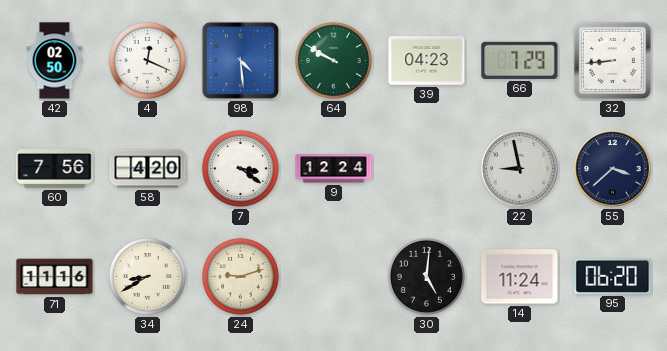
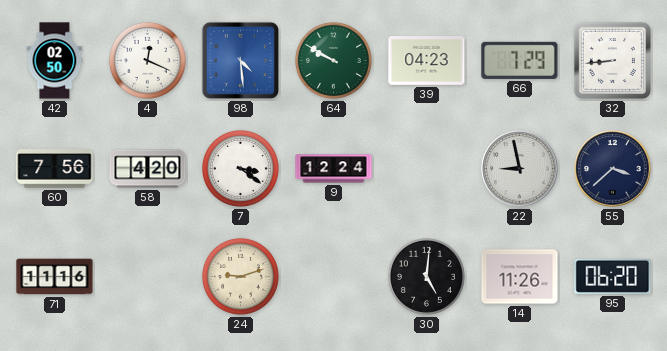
34: 8:40 -> none (147, 276)
14: 11:24 -> 11:26 (520, 277)
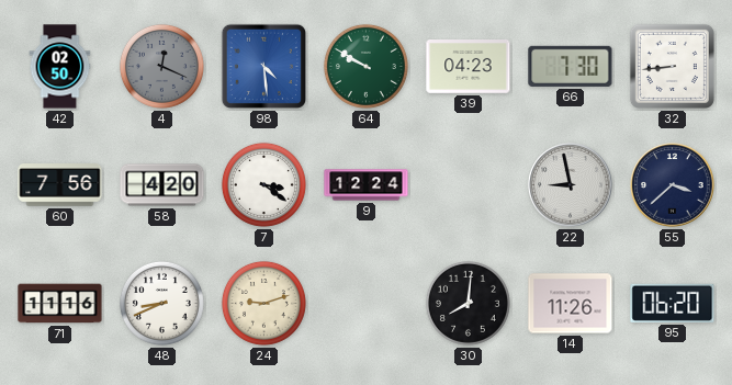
4 dial: white -> grey (161, 66)
66: 7:29 -> 7:30 (571, 66)
48: none -> 8:41 (161, 303)
30: 5:01 -> 8:01 (468, 303)
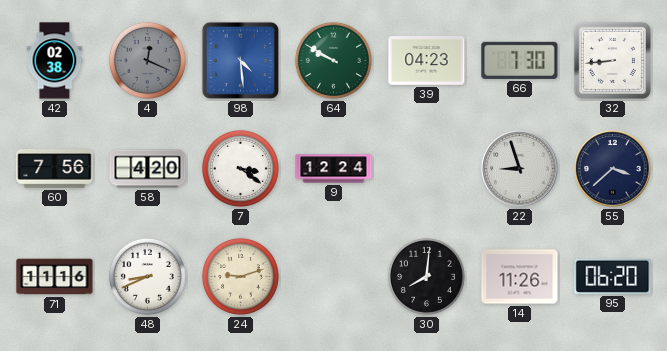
42: 02:50 -> 02:38 (55, 61)
22: 8:58 -> 8:57 (520, 169)
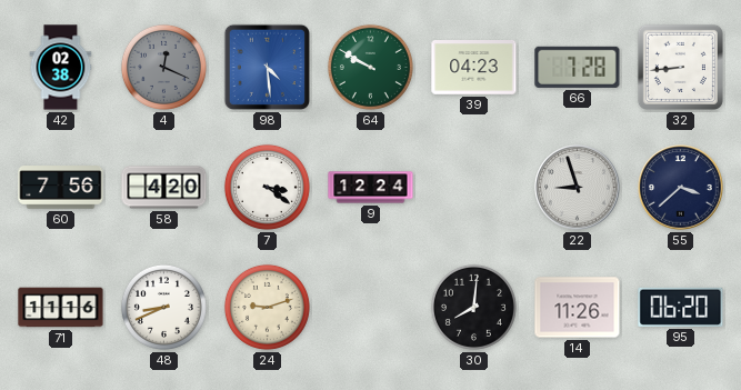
66: 7:30 -> 7:28 (578, 67)
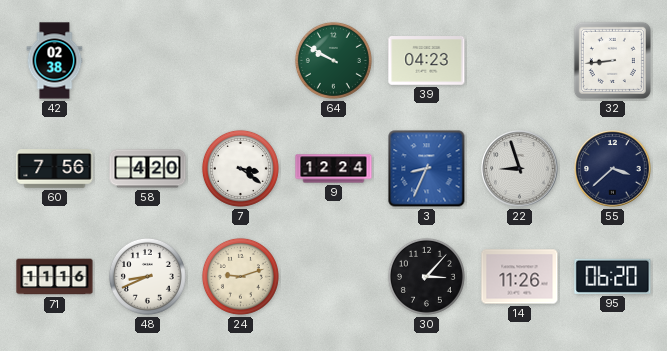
4: 12:19 -> none (163, 67)
98: 4:29 -> none (267, 67)
66: 7:28 -> none (578, 67)
3: none -> 8:34 (427, 169)
30: 8:01 -> 3:07 (426, 276)
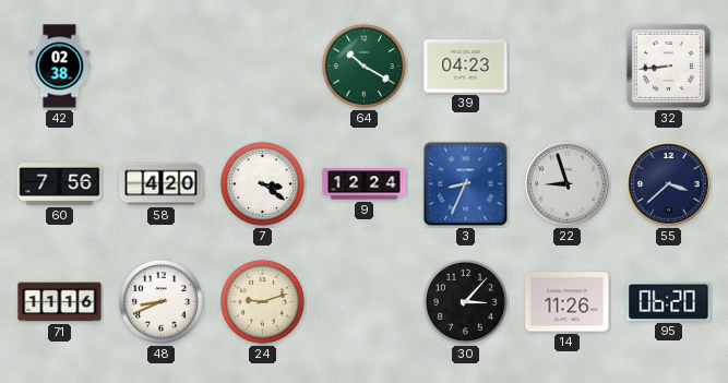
64: 9:50 -> 10:20 (363, 65)
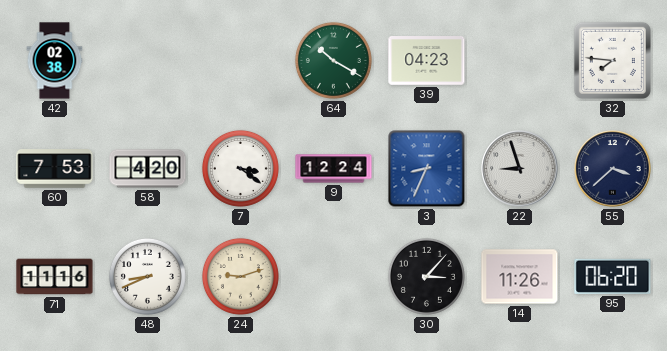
32: 8:44 -> 7:46 (612, 60)
60: 7:56 -> 7:53 (55, 169)
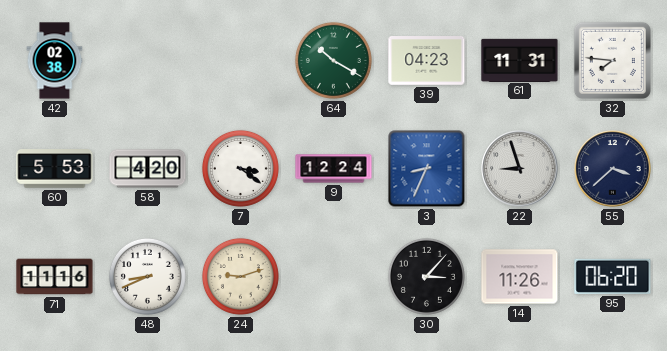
61: none -> 11:31 (520, 60)
60: 7:53 -> 5:53 (55, 169)
